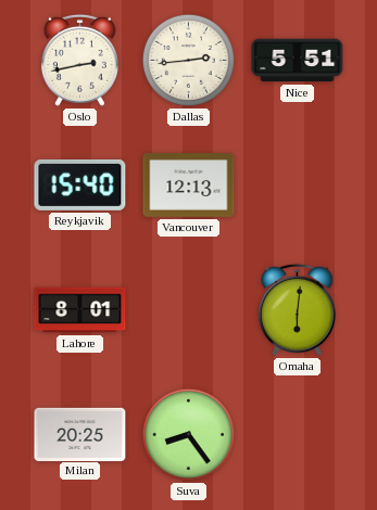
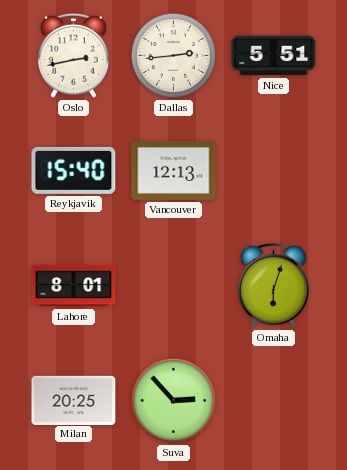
Omaha: 6:01 -> 6:03 (273, 285)
Suva: 8:24 -> 2:53 (173, 400)
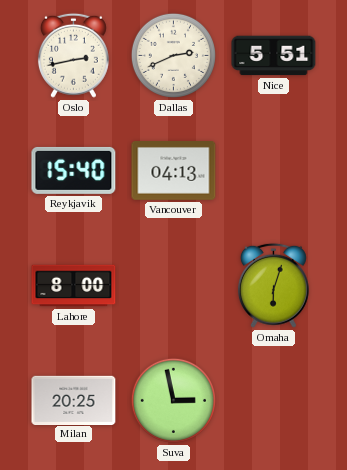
Dallas: 2:44 -> 2:41 (173, 55)
Vancouver: 12:13 -> 04:13 (174, 171)
Lahore: 8:01 -> 8:00 (74, 286)
Suva: 2:53 -> 2:58 (173, 400)
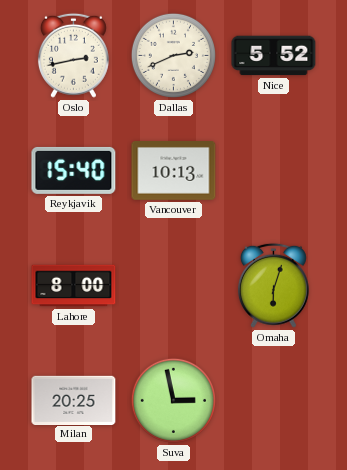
Nice: 5:51 -> 5:52 (274, 56)
Vancouver: 04:13 -> 10:13 (174, 171)
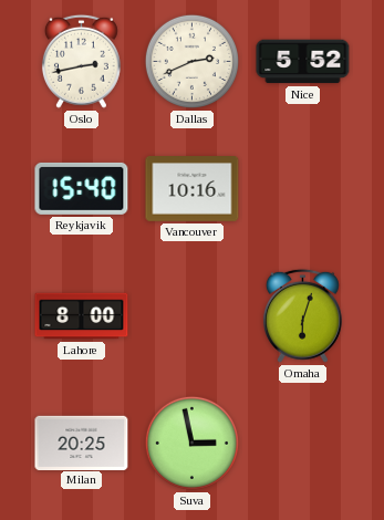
Vancouver: 10:13 -> 10:16 (193, 189)
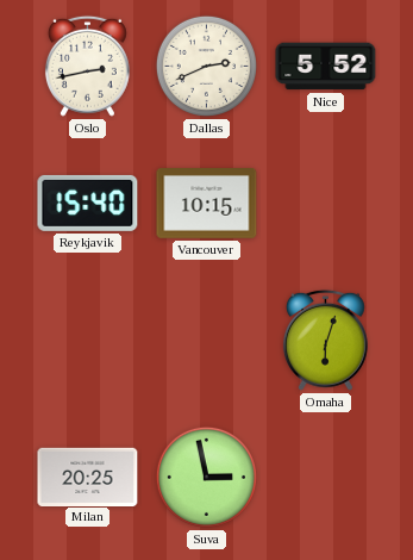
Vancouver: 10:16 -> 10:15 (207, 204)
Lahore: 8:00 -> none (82, 316)
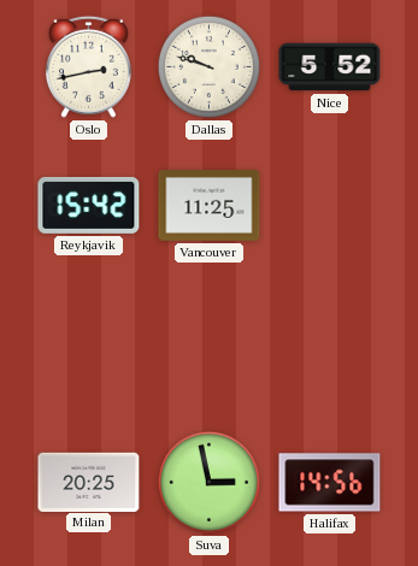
Dallas: 2:41 -> 9:48 (208, 66)
Reykjavik: 15:40 -> 15:42 (89, 205)
Vancouver: 10:15 -> 11:25 (210, 206)
Omaha: 6:03 -> none (325, 340)
Halifax: none -> 14:56 (330, 483)
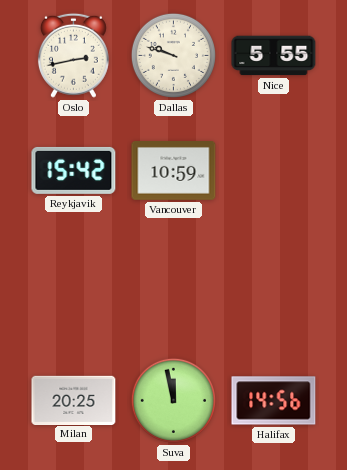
Nice: 5:52 -> 5:55 (274, 56)
Vancouver: 11:25 -> 10:59 (174, 171)
Suva: 2:58 -> 11:58 (173, 400)
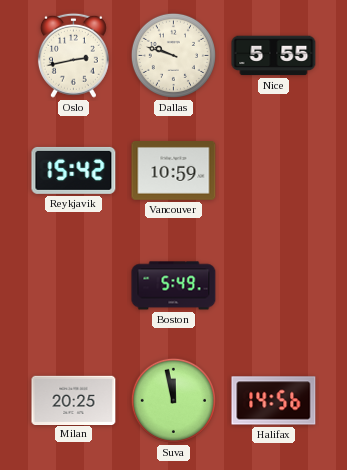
Boston: none -> 5:49 (174, 286)
